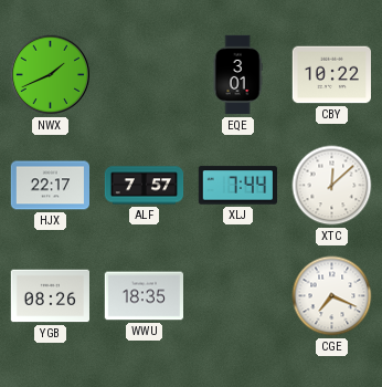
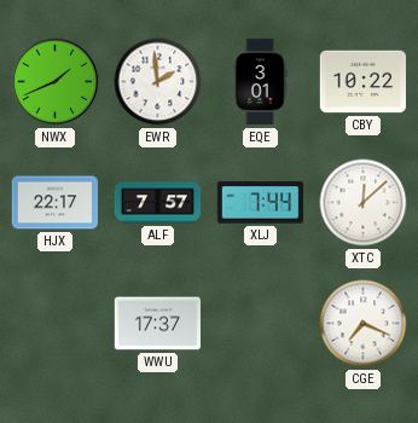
EWR: none -> 1:59 (158, 82)
YGB: 08:26 -> none (50, 296)
WWU: 18:35 -> 17:37 (157, 324)
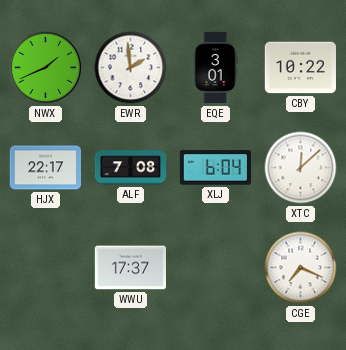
ALF: 7:57 -> 7:08 (131, 168)
XLJ: 7:44 -> 6:04 (215, 168)
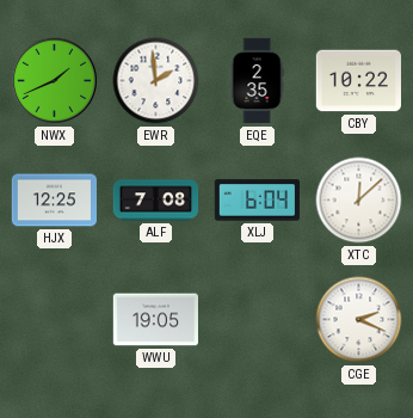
EQE: 3:01 -> 2:35 (257, 81)
HJX: 22:17 -> 12:25 (55, 201)
WWU: 17:37 -> 19:05 (155, 320)
CGE: 7:19 -> 2:19 (359, 320)
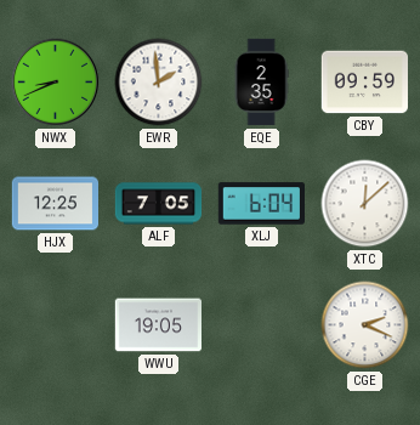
NWX: 1:41 -> 8:41 (56, 83)
CBY: 10:22 -> 09:59 (364, 83)
ALF: 7:08 -> 7:05 (159, 204)
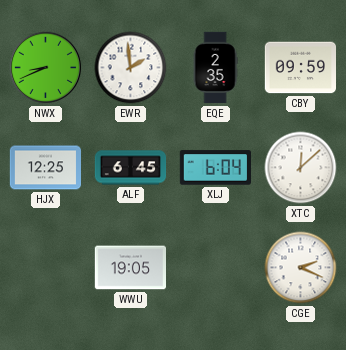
ALF: 7:05 -> 6:45 (131, 168)
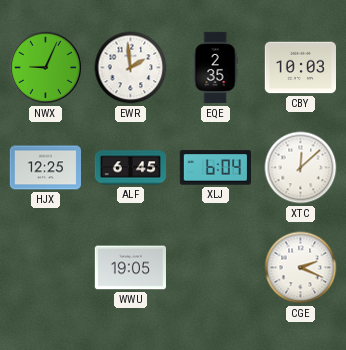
NWX: 8:41 -> 9:04 (46, 68)
CBY: 09:59 -> 10:03 (300, 68)
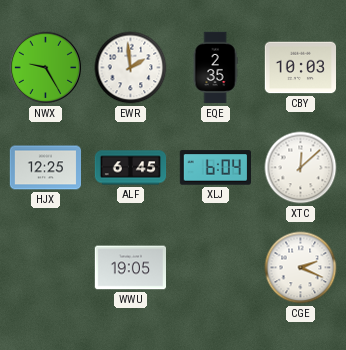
NWX: 9:04 -> 9:25 (46, 68)
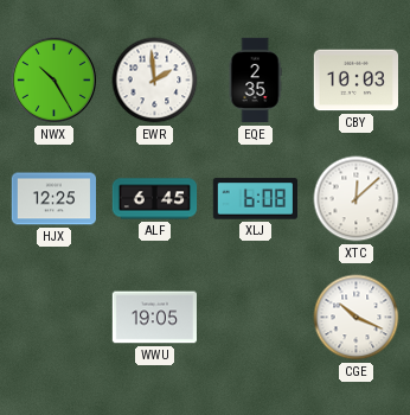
NWX: 9:25 -> 10:25 (55, 81)
XLJ: 6:04 -> 6:08 (255, 199)
CGE: 2:19 -> 10:19 (357, 318)
